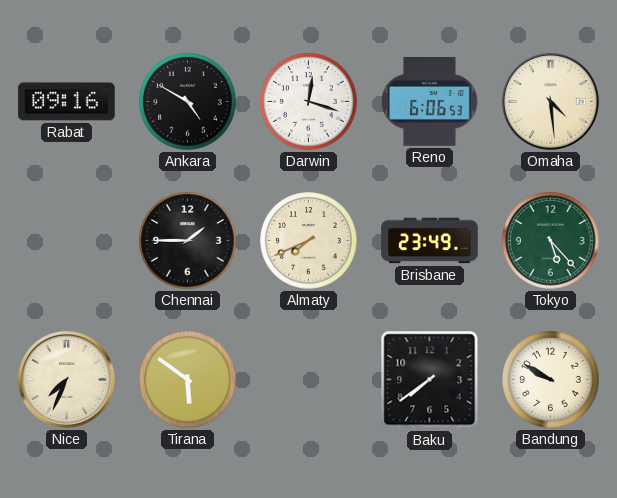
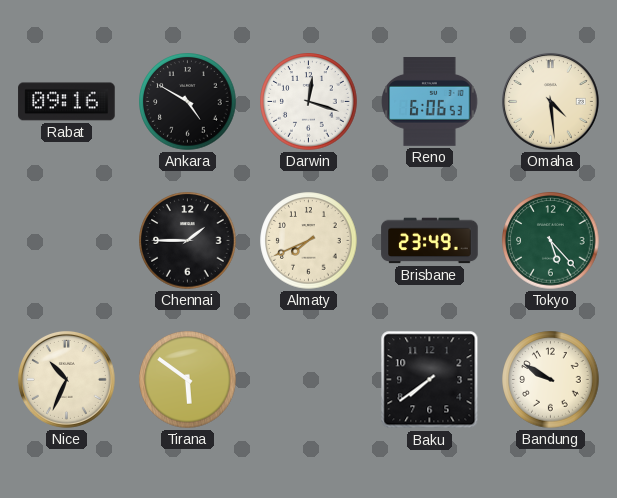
Nice: 7:34 -> 10:34 (66, 379)
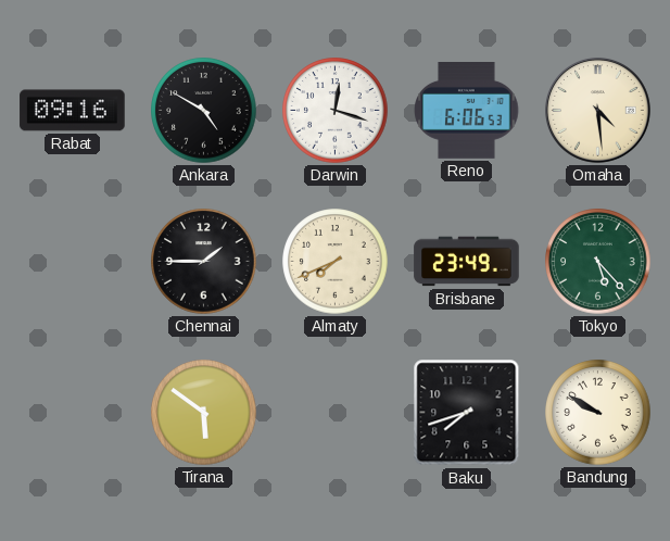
Nice: 10:34 -> none (66, 379)
Baku: 7:39 -> 7:42 (467, 413)
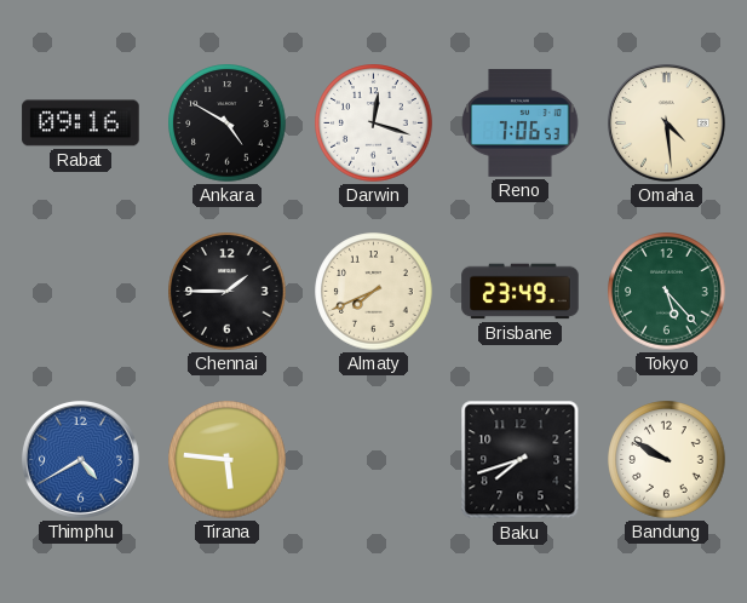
Reno: 6:06 -> 7:06 (521, 124)
Thimphu: none -> 4:40 (80, 459)
Tirana: 5:51 -> 5:46 (228, 460)
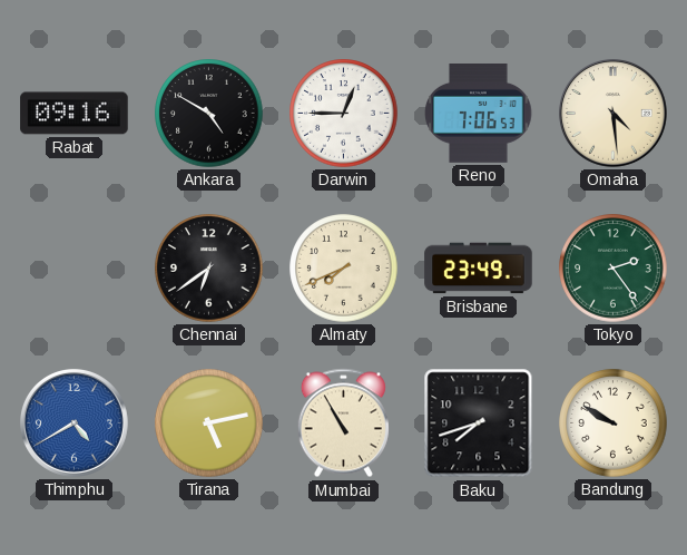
Darwin: 12:18 -> 12:45 (344, 114)
Chennai: 1:45 -> 6:39 (209, 269)
Tokyo: 5:23 -> 2:24 (614, 269)
Tirana: 5:46 -> 5:13 (209, 423)
Mumbai: none -> 10:55 (343, 423)
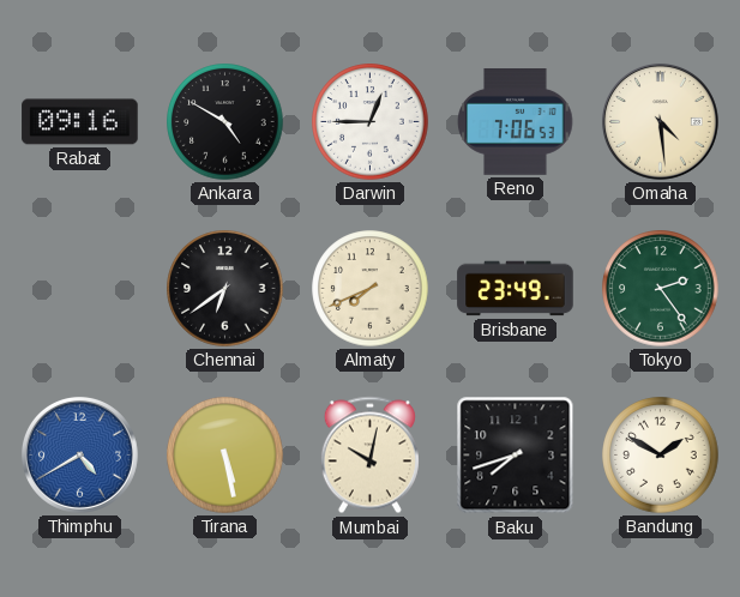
Tirana: 5:13 -> 5:28 (225, 456)
Mumbai: 10:55 -> 10:02 (369, 456)
Bandung: 9:50 -> 1:50 (661, 456)
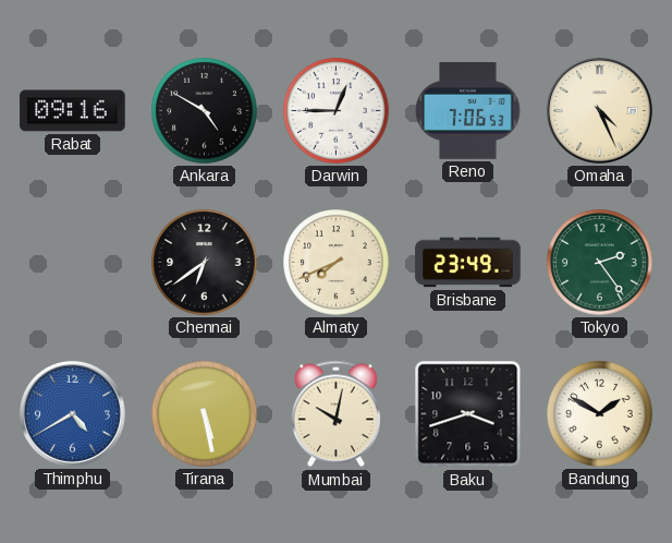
Omaha: 4:29 -> 4:26 (599, 110)
Baku: 7:42 -> 3:42 (468, 414)
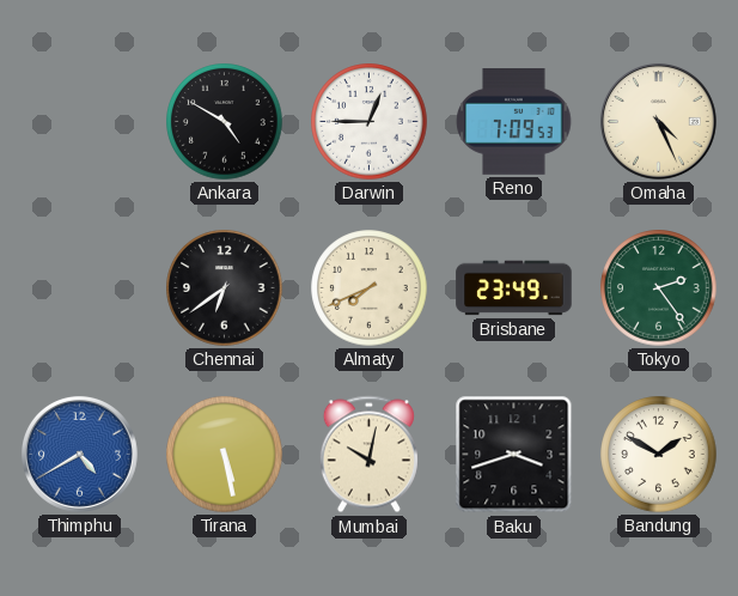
Rabat: 09:16 -> none (73, 111)
Reno: 7:06 -> 7:09 (514, 122)
